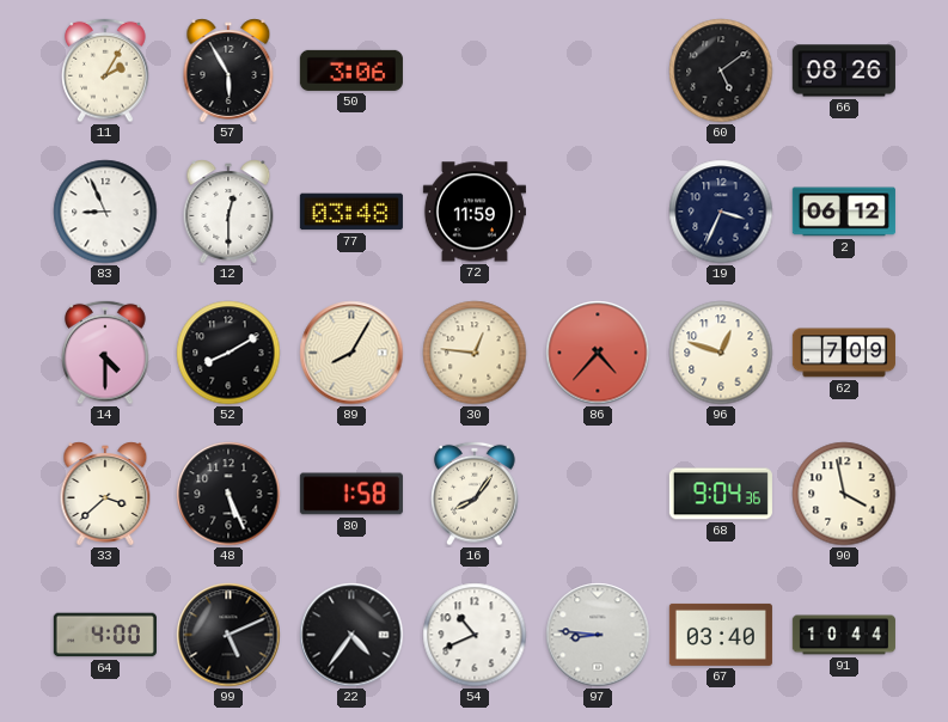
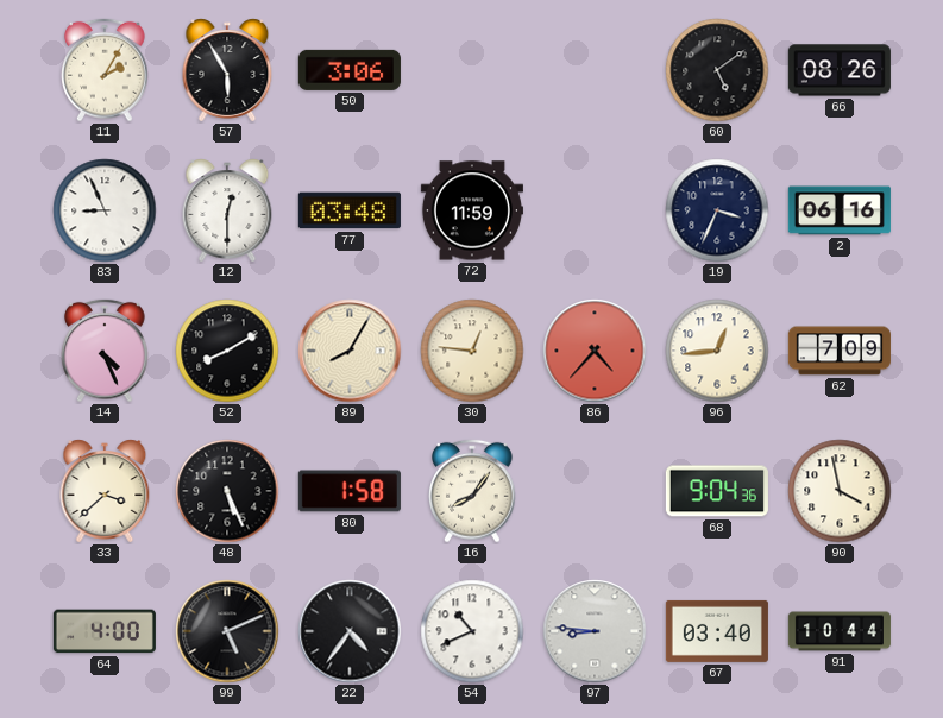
2: 06:12 -> 06:16 (840, 210)
14: 4:30 -> 4:26 (106, 351)
96: 12:48 -> 12:44 (717, 351)
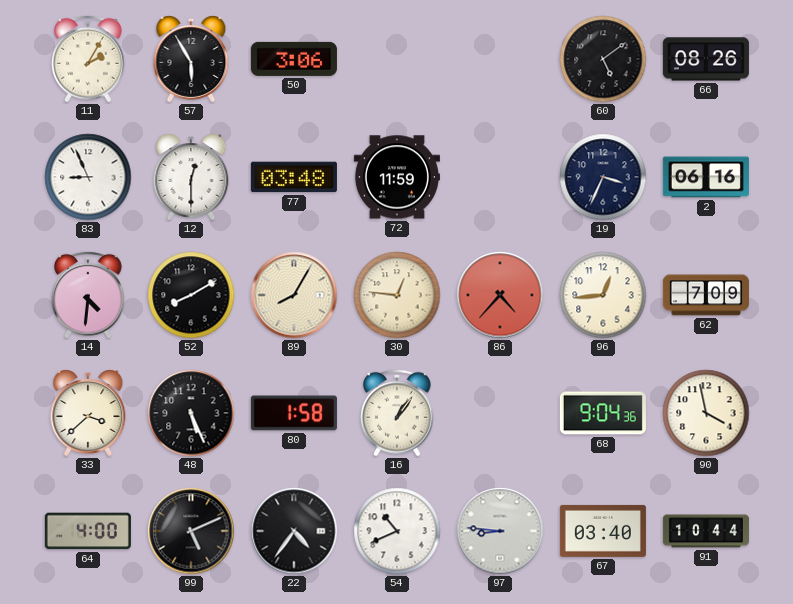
14: 4:26 -> 4:31 (89, 295)
16: 8:06 -> 1:06 (398, 413)
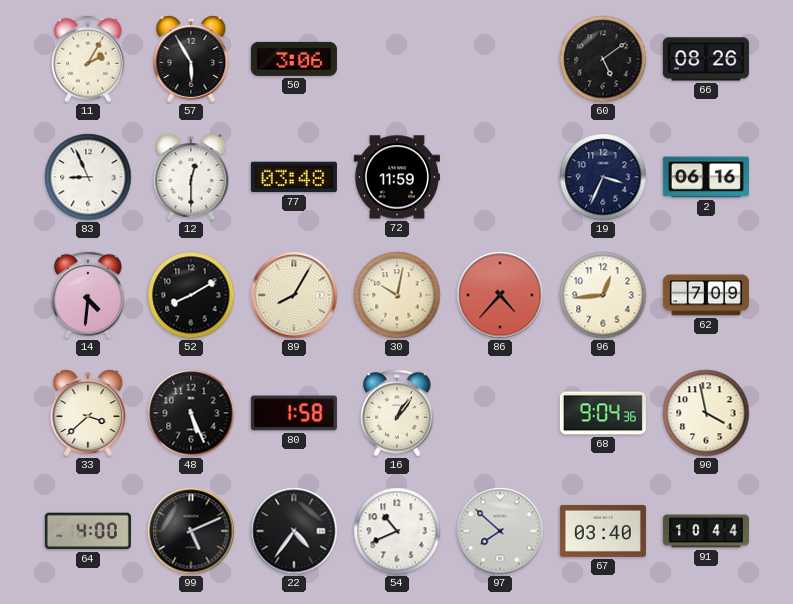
30: 12:46 -> 10:02 (397, 295)
97: 8:46 -> 7:52 (500, 531)
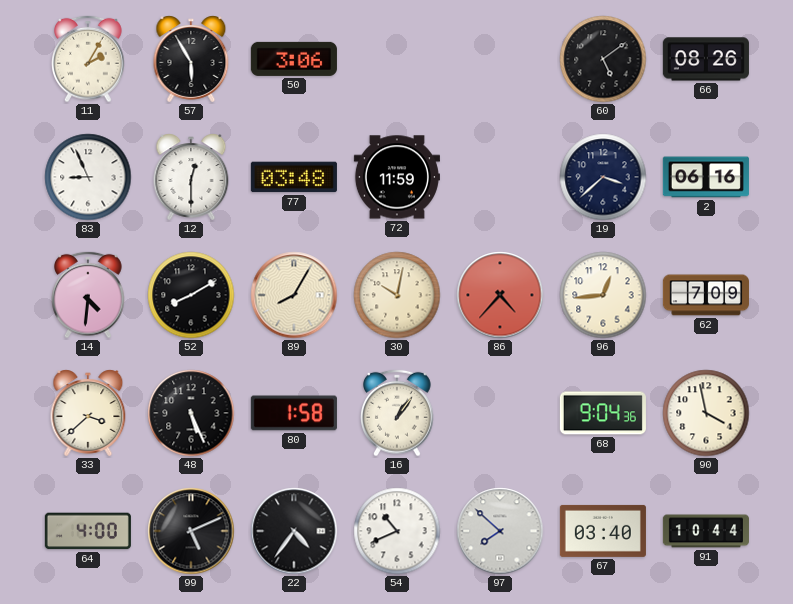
19: 3:34 -> 3:38 (603, 177)
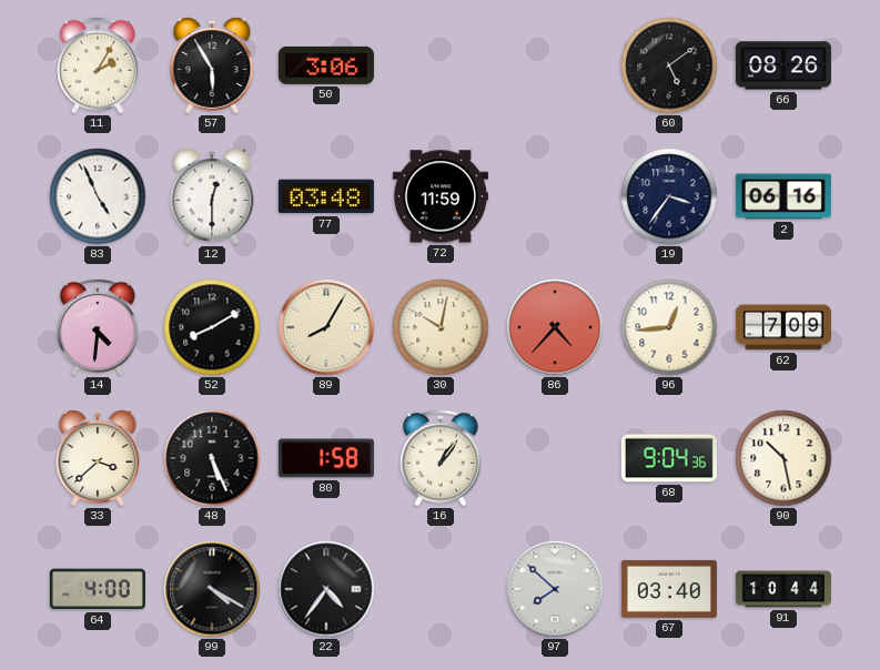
83: 8:56 -> 4:56 (98, 196)
19: 3:38 -> 3:36 (669, 196)
90: 3:58 -> 10:28 (783, 458)
99: 5:11 -> 4:20 (212, 589)
54: 10:41 -> none (397, 531)
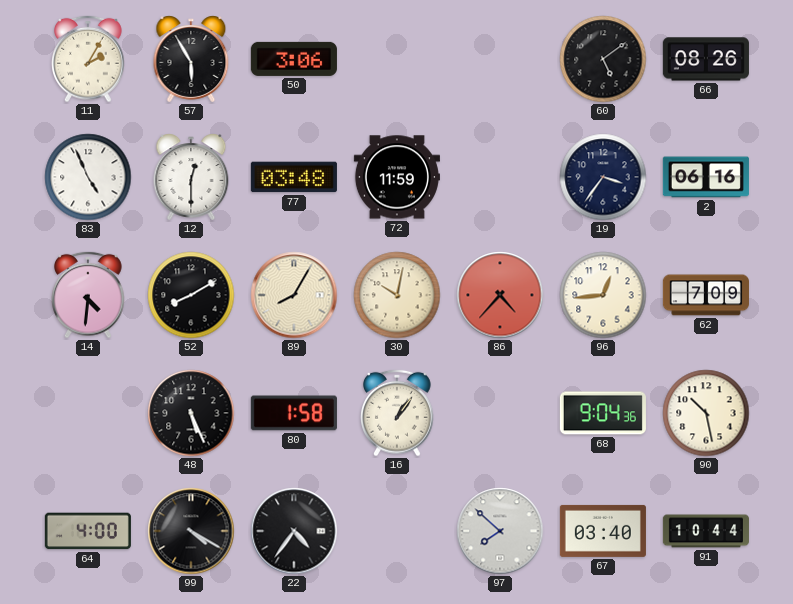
33: 3:38 -> none (98, 458)
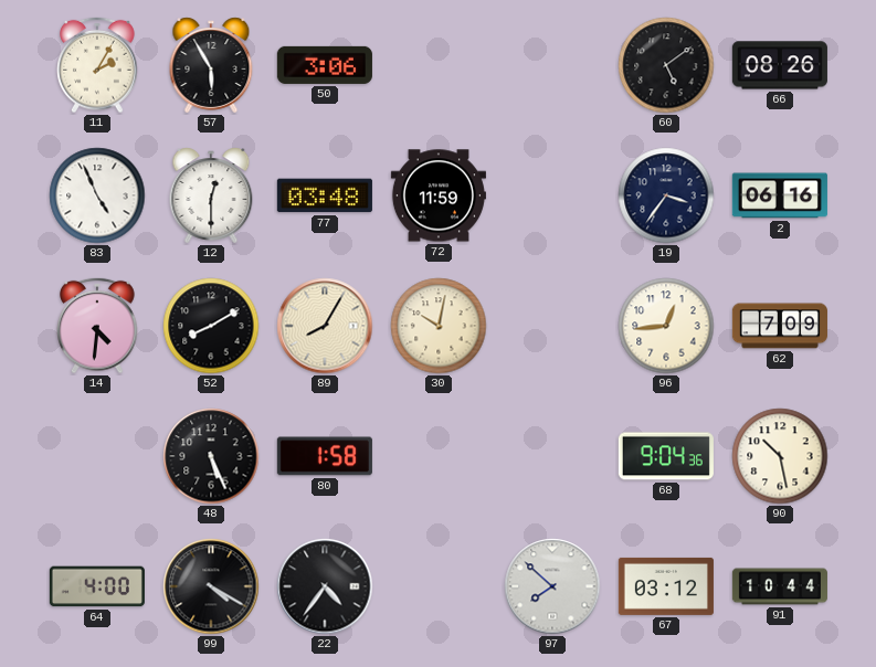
86: 4:37 -> none (500, 295)
16: 1:06 -> none (398, 413)
67: 03:40 -> 03:12 (666, 586)
